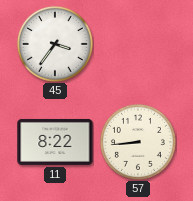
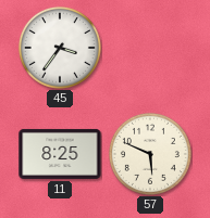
11: 8:22 -> 8:25 (60, 154)
57: 8:44 -> 5:49 (150, 154)
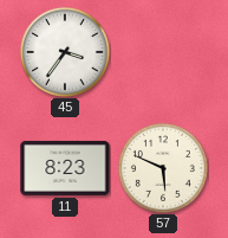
11: 8:25 -> 8:23 (65, 168)
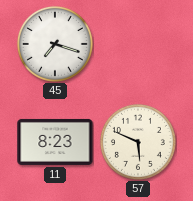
45: 3:36 -> 7:18 (55, 44)
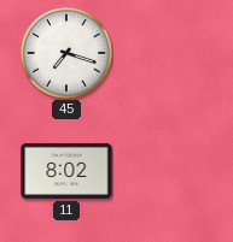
11: 8:23 -> 8:02 (66, 171)
57: 5:49 -> none (138, 142)
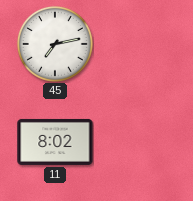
45: 7:18 -> 7:13 (55, 44)
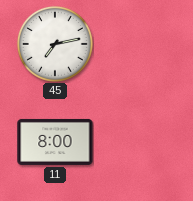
11: 8:02 -> 8:00 (55, 142)
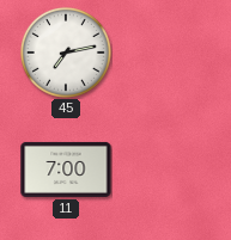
11: 8:00 -> 7:00 (66, 170)
